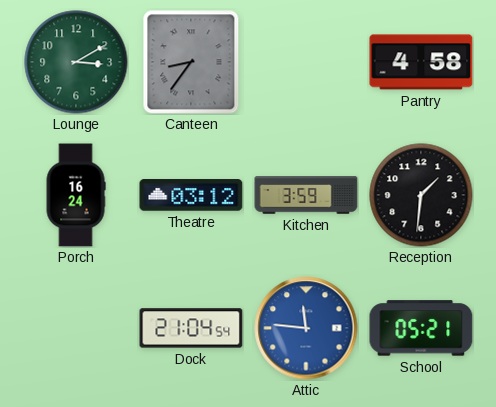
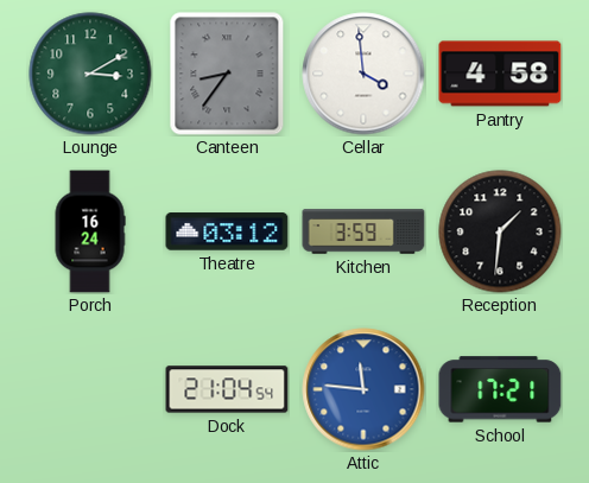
Cellar: none -> 3:59 (363, 74)
School: 05:21 -> 17:21 (500, 389)
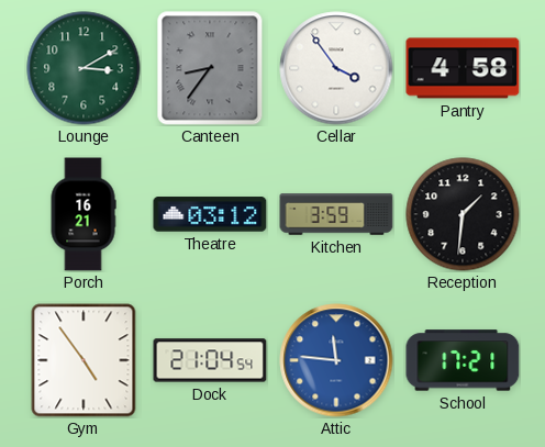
Cellar: 3:59 -> 3:54 (336, 68)
Porch: 16:24 -> 16:21 (84, 214)
Gym: none -> 4:54 (84, 360)
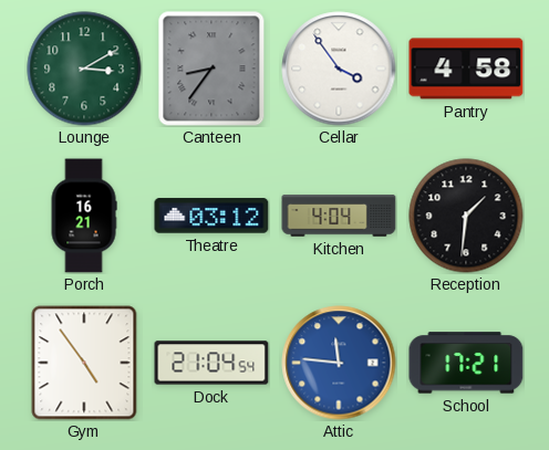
Kitchen: 3:59 -> 4:04 (339, 216)
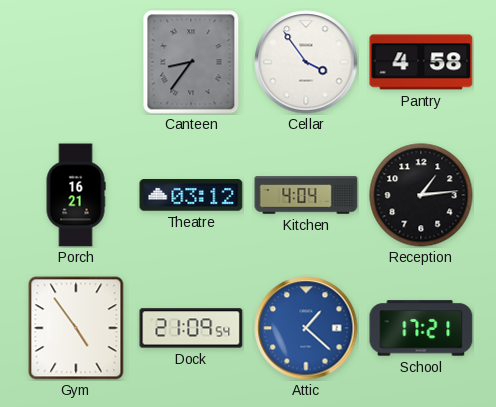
Lounge: 3:10 -> none (84, 69)
Reception: 1:31 -> 1:14 (421, 195)
Dock: 21:04 -> 21:09 (191, 328)
Attic: 11:46 -> 1:22 (306, 328)
